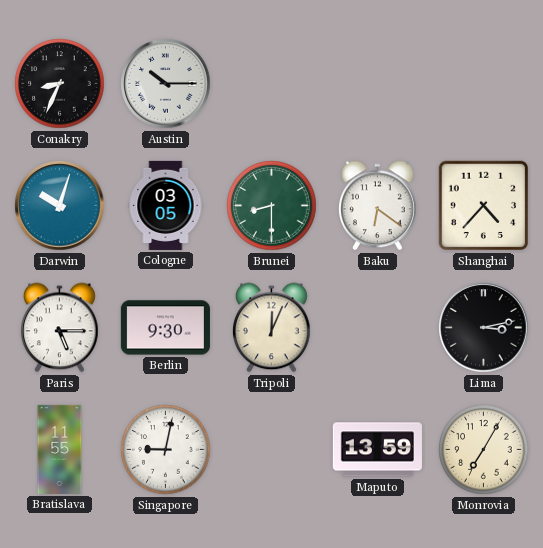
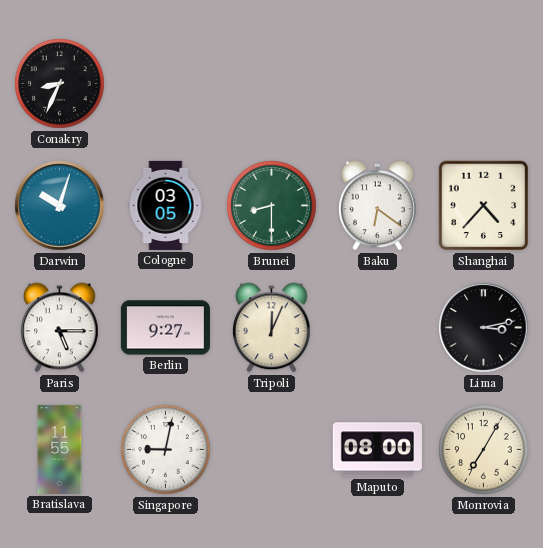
Austin: 10:15 -> none (166, 84)
Berlin: 9:30 -> 9:27 (165, 328)
Maputo: 13:59 -> 08:00 (377, 450)
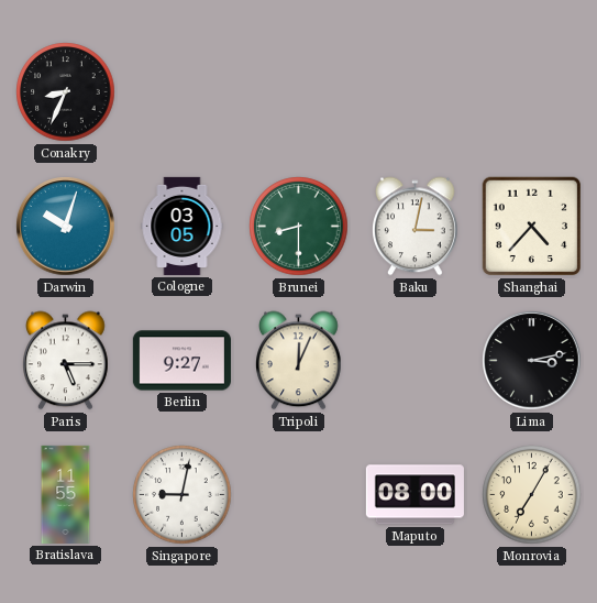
Baku: 6:21 -> 3:02 (416, 227)
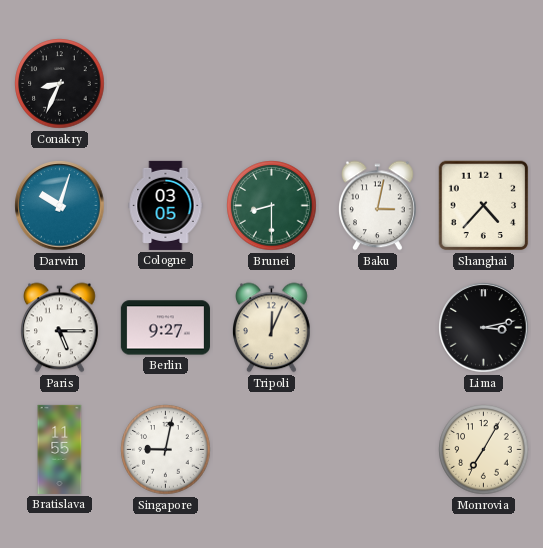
Maputo: 08:00 -> none (414, 495)
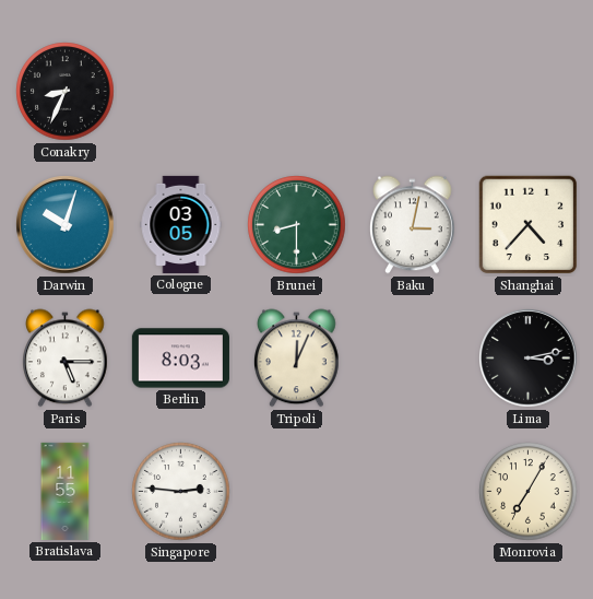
Berlin: 9:27 -> 8:03 (180, 359)
Singapore: 9:02 -> 2:46 (181, 492)
